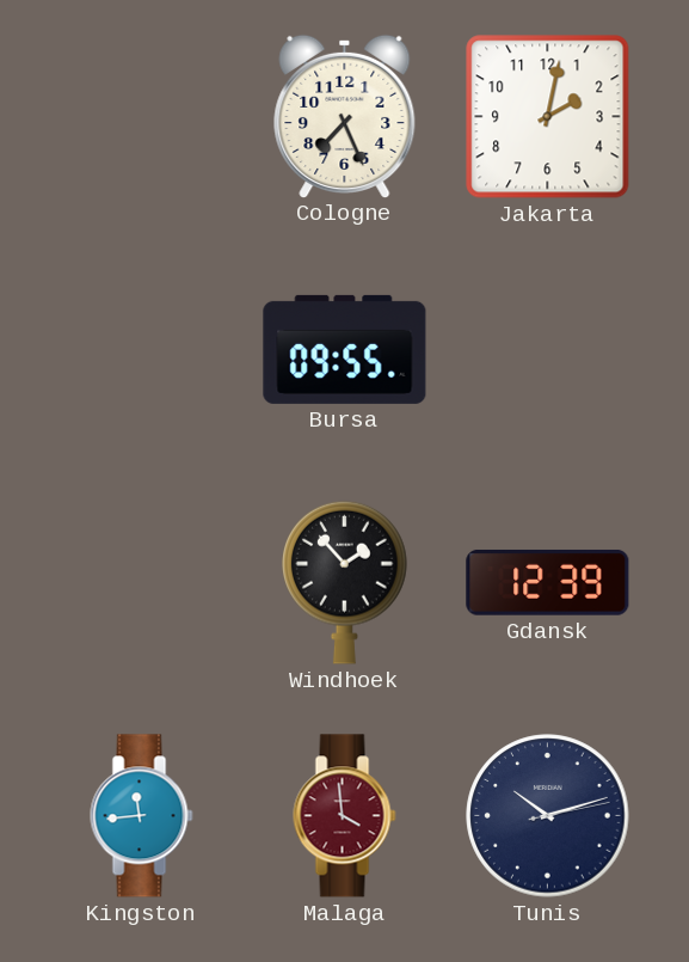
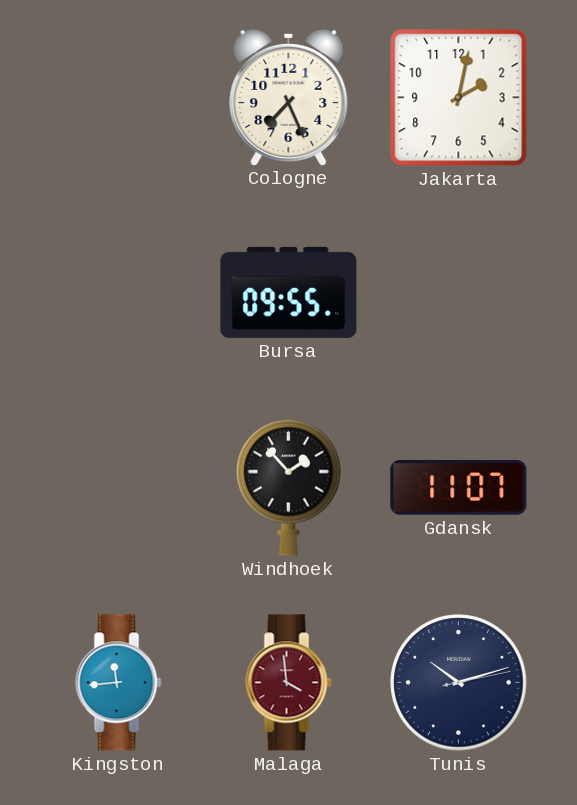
Gdansk: 12:39 -> 11:07 (459, 487)
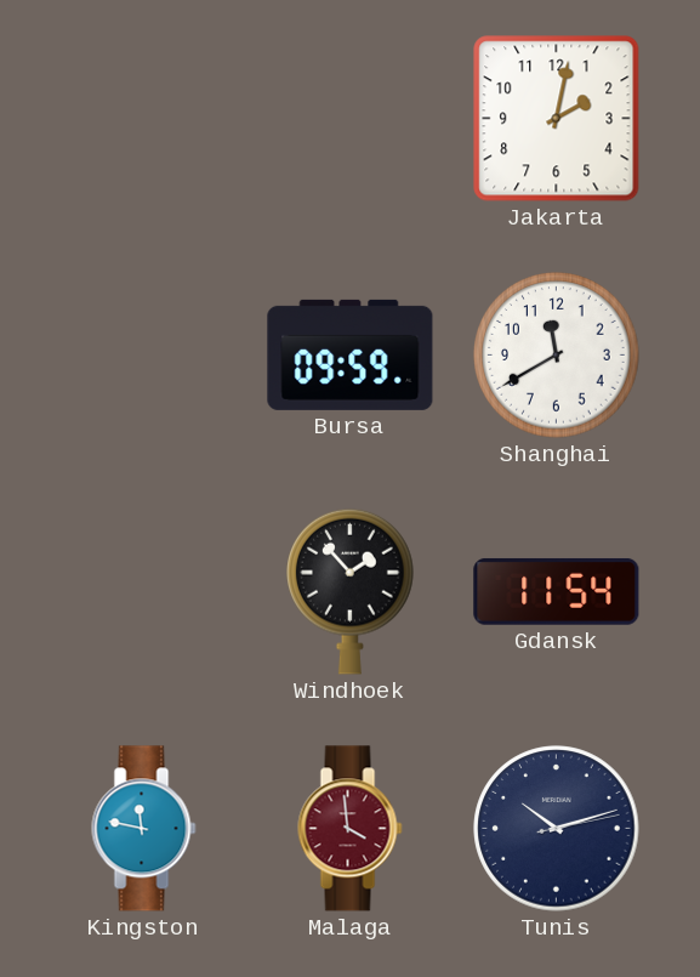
Cologne: 7:26 -> none (289, 97)
Bursa: 09:55 -> 09:59 (351, 354)
Shanghai: none -> 11:40 (557, 356)
Gdansk: 11:07 -> 11:54 (557, 591)
Kingston: 11:44 -> 11:47 (144, 829)
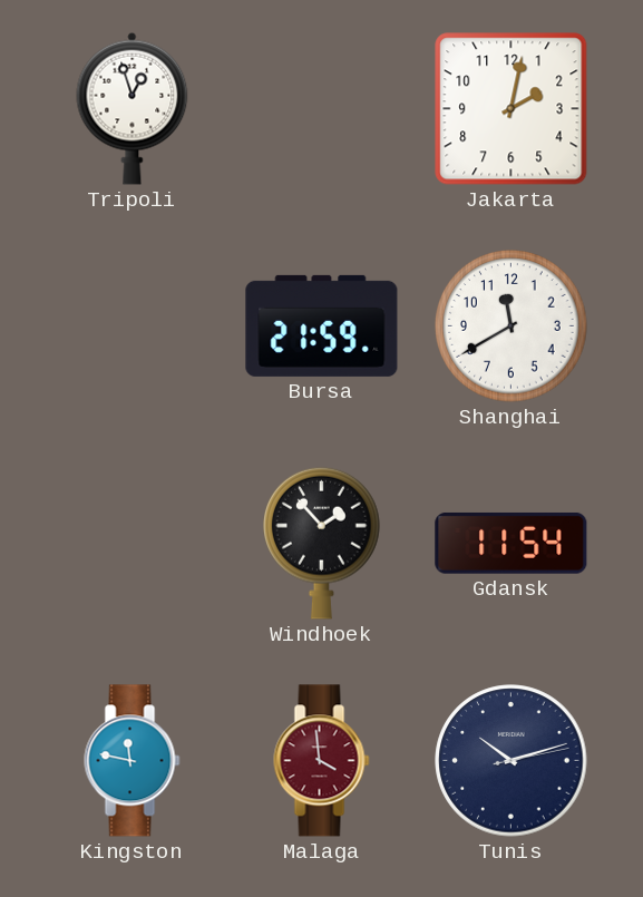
Tripoli: none -> 12:57 (133, 108)
Bursa: 09:59 -> 21:59 (322, 325)
